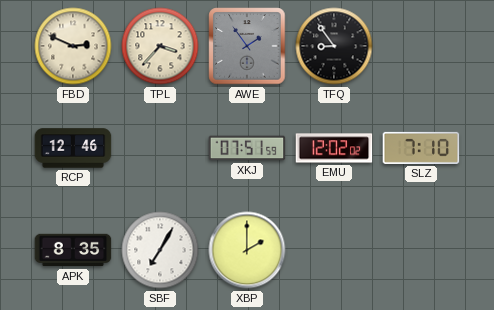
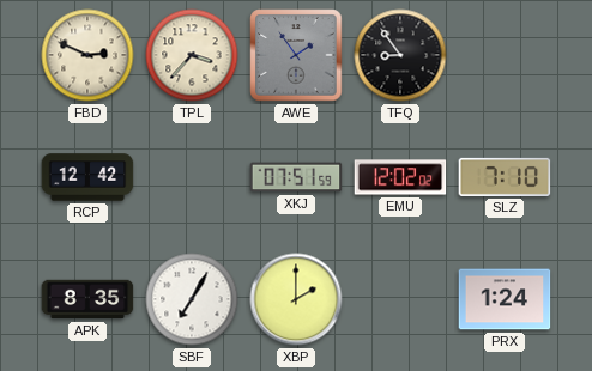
RCP: 12:46 -> 12:42 (87, 177)
PRX: none -> 1:24 (505, 299)
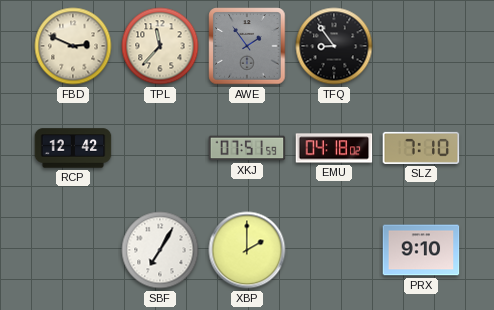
TPL: 3:37 -> 11:37 (160, 46)
EMU: 12:02 -> 04:18 (334, 148)
APK: 8:35 -> none (87, 299)
PRX: 1:24 -> 9:10 (421, 250)
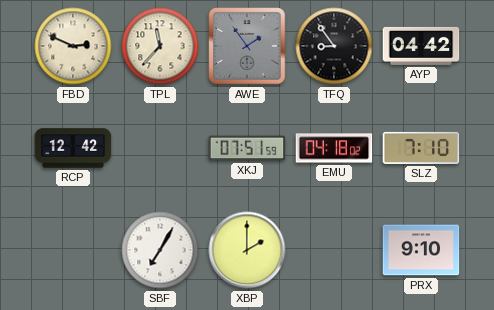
AYP: none -> 04:42 (421, 46)
